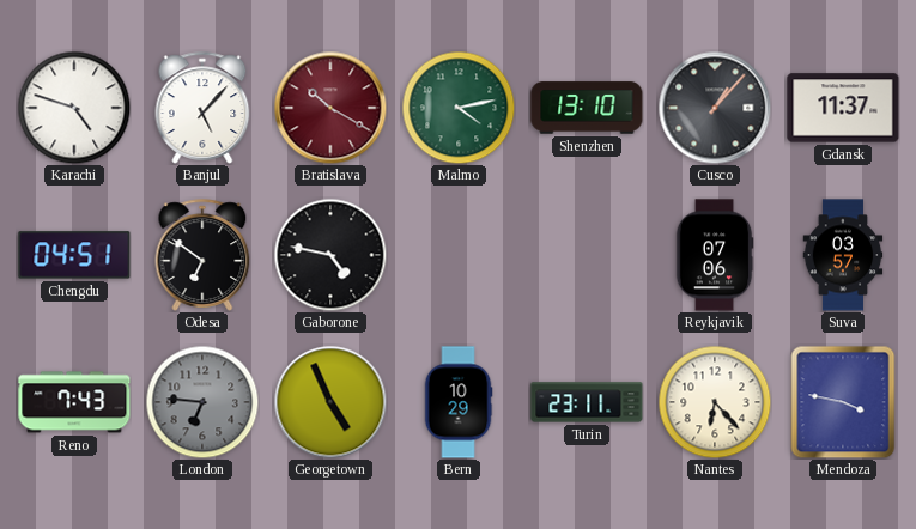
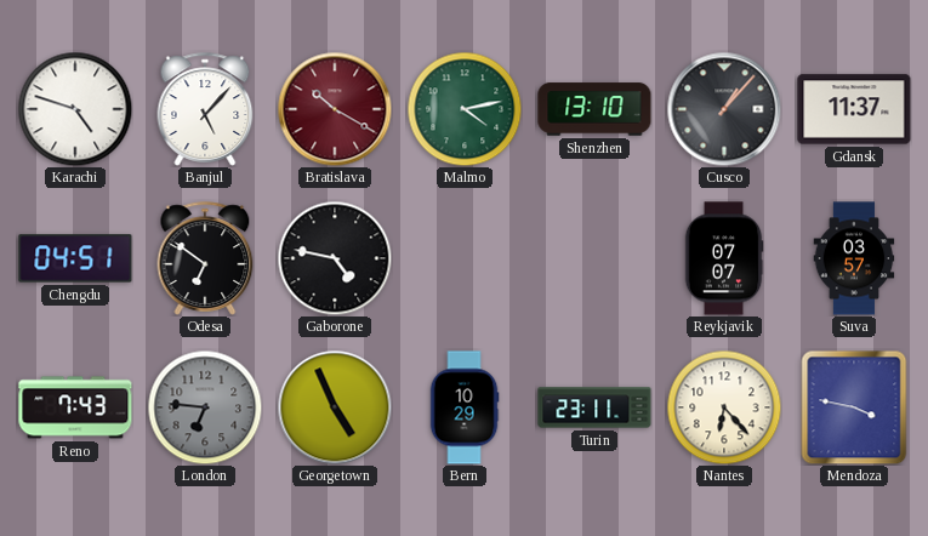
Reykjavik: 07:06 -> 07:07 (724, 258)
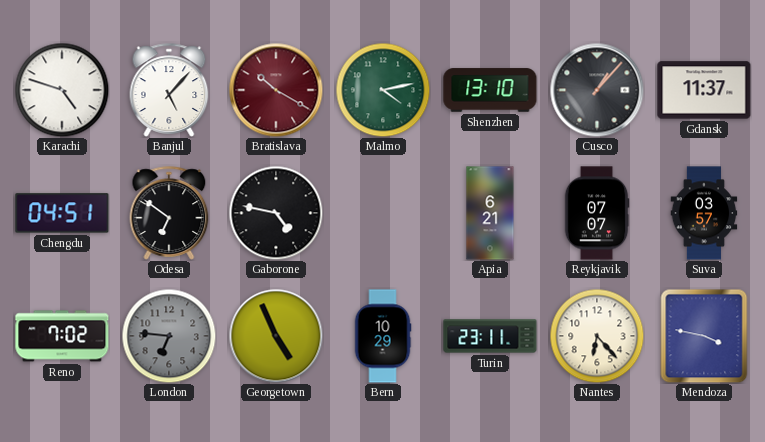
Apia: none -> 6:21 (490, 213)
Reno: 7:43 -> 7:02 (62, 336)
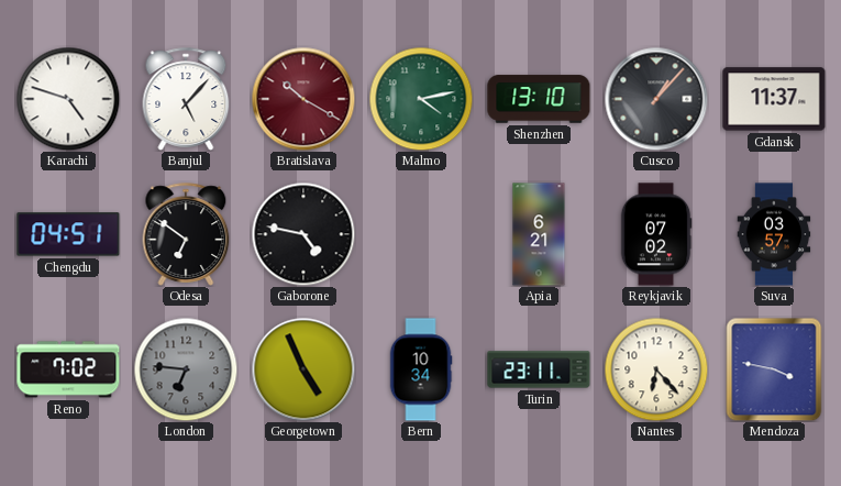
Reykjavik: 07:07 -> 07:02 (656, 234)
Bern: 10:29 -> 10:34 (421, 369)
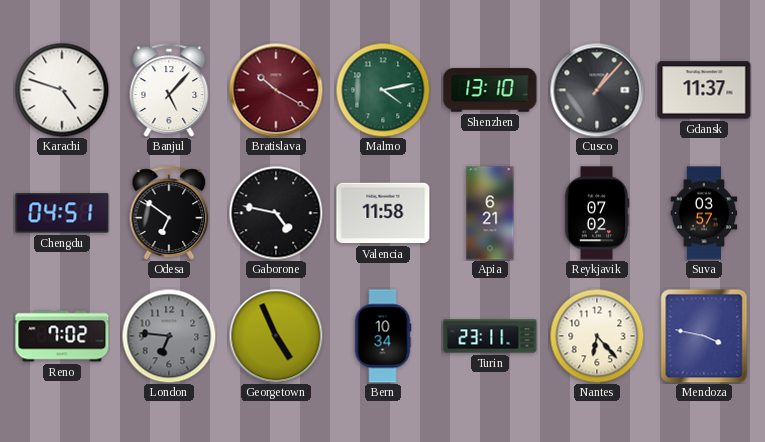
Valencia: none -> 11:58 (383, 213)
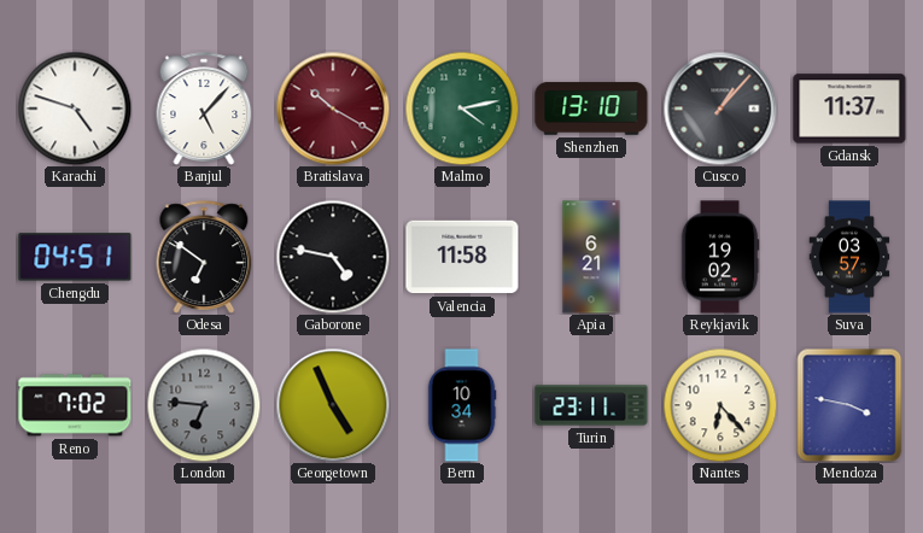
Reykjavik: 07:02 -> 19:02 (720, 257)
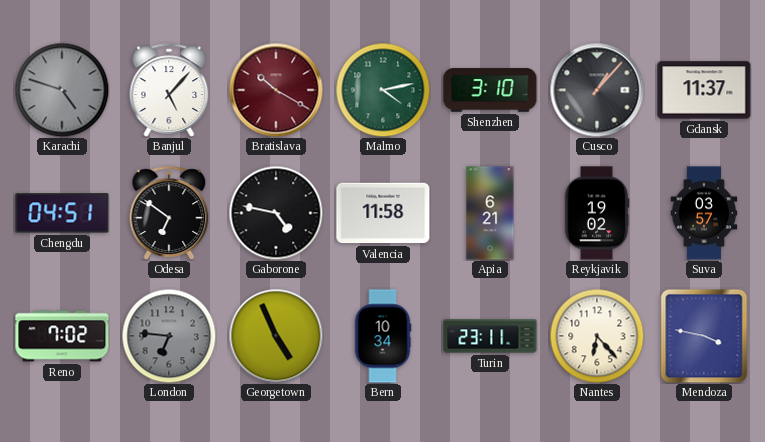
Karachi dial: white -> grey (62, 90)
Shenzhen: 13:10 -> 3:10 (490, 90)
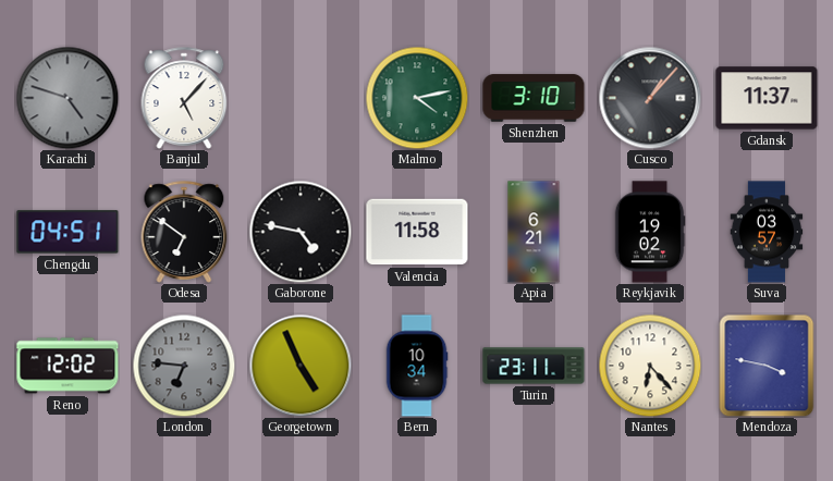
Bratislava: 10:20 -> none (276, 90)
Reno: 7:02 -> 12:02 (68, 366)
